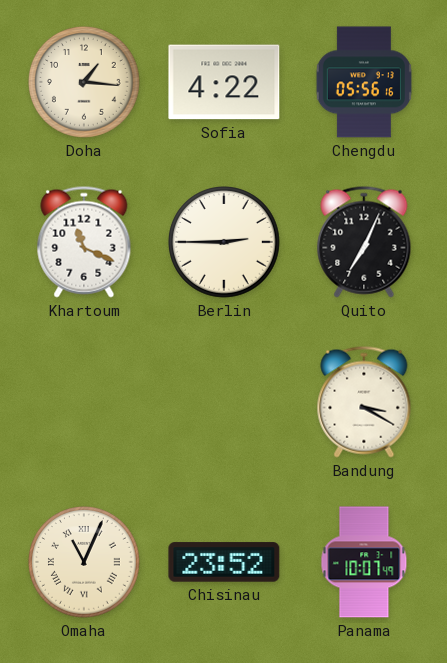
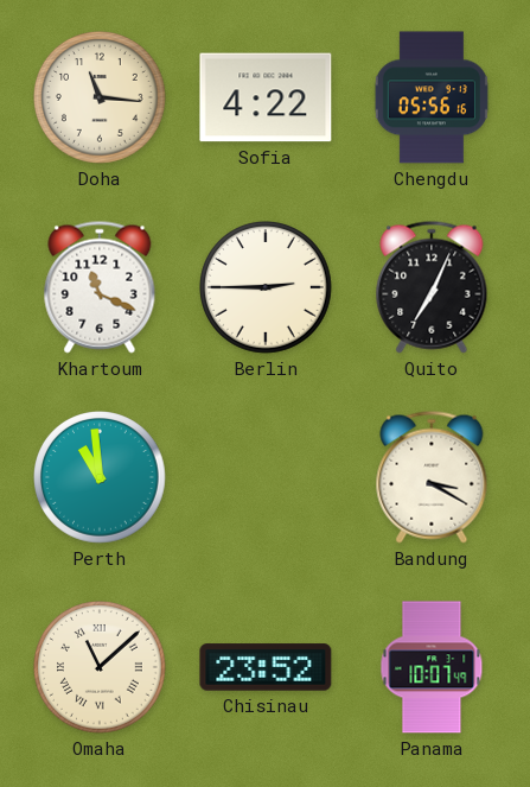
Doha: 1:16 -> 11:16 (101, 99)
Perth: none -> 10:59 (101, 478)
Omaha: 11:04 -> 11:08 (101, 668)
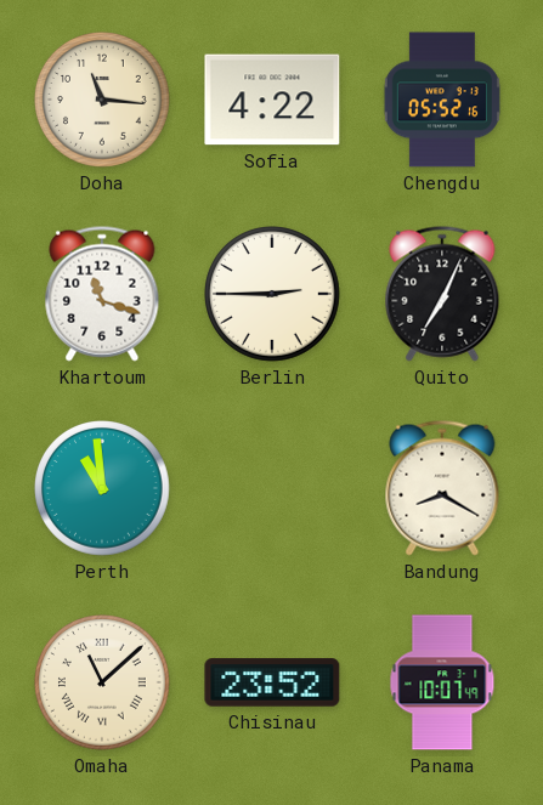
Chengdu: 05:56 -> 05:52 (442, 100)
Khartoum: 11:19 -> 11:18 (102, 294)
Bandung: 3:20 -> 8:20 (442, 488)
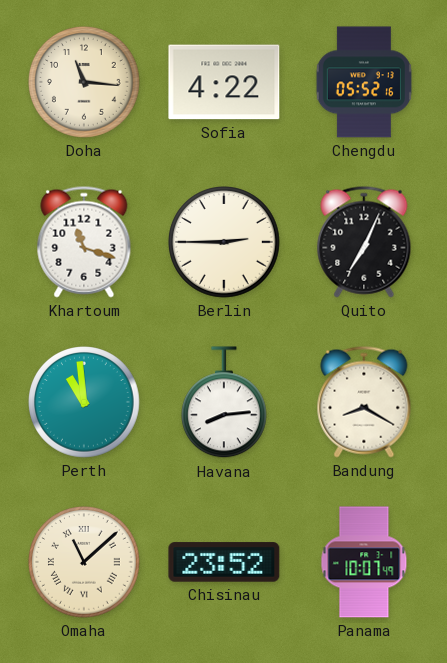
Havana: none -> 8:14 (224, 403)
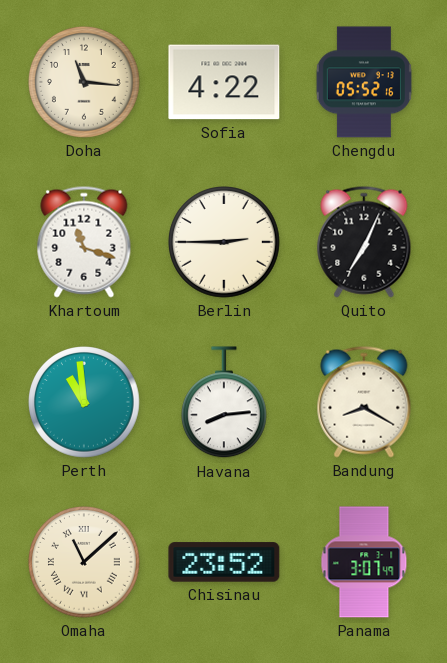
Panama: 10:07 -> 3:07 (364, 562)
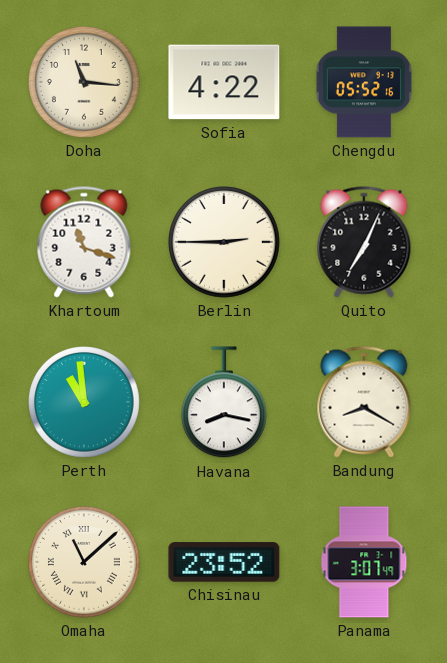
Havana: 8:14 -> 8:17 (224, 403)
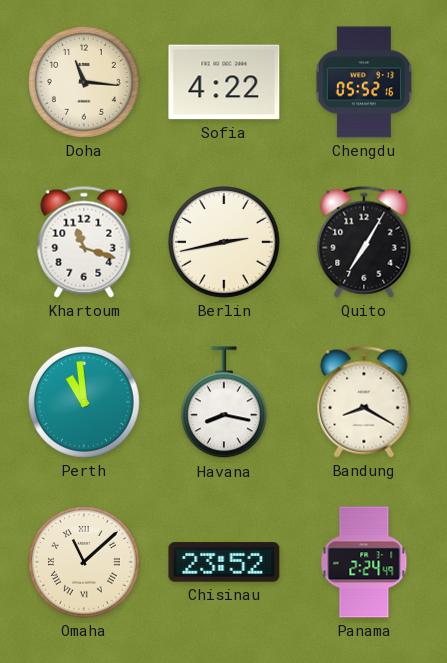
Berlin: 2:45 -> 2:43 (225, 243)
Quito: 7:04 -> 7:05 (364, 242)
Panama: 3:07 -> 2:24 (364, 562)
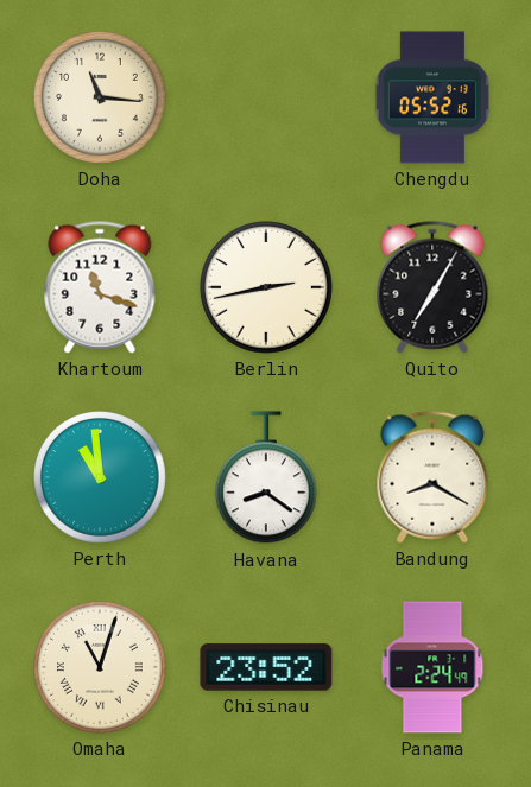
Sofia: 4:22 -> none (224, 82)
Havana: 8:17 -> 8:21 (266, 478)
Omaha: 11:08 -> 11:03 (101, 668)
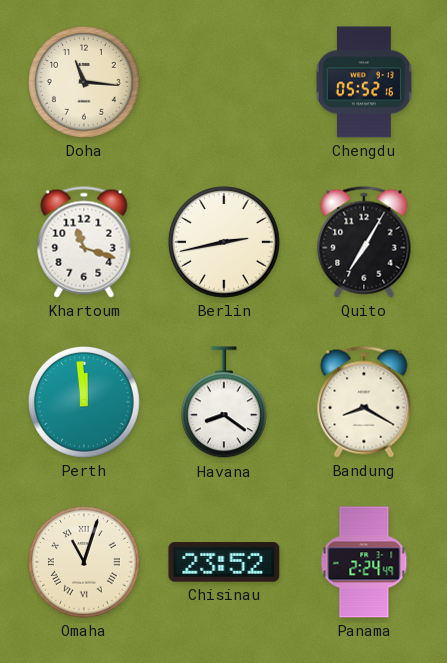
Perth: 10:59 -> 11:59 (85, 403)
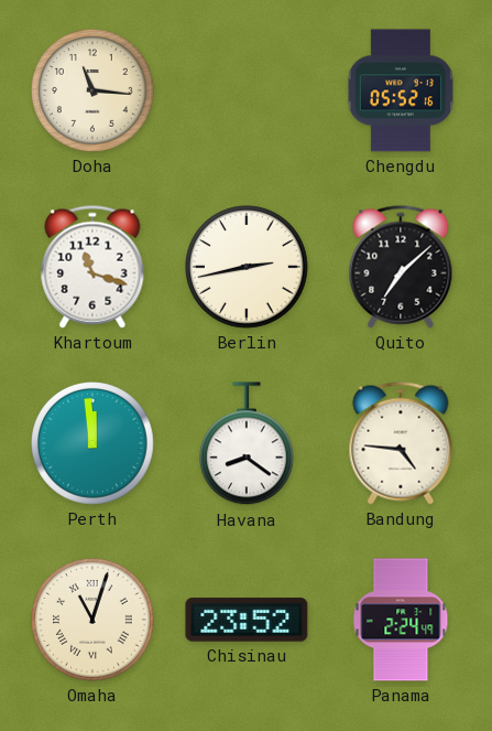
Quito: 7:05 -> 7:08 (401, 267)
Bandung: 8:20 -> 4:46 (401, 443)
